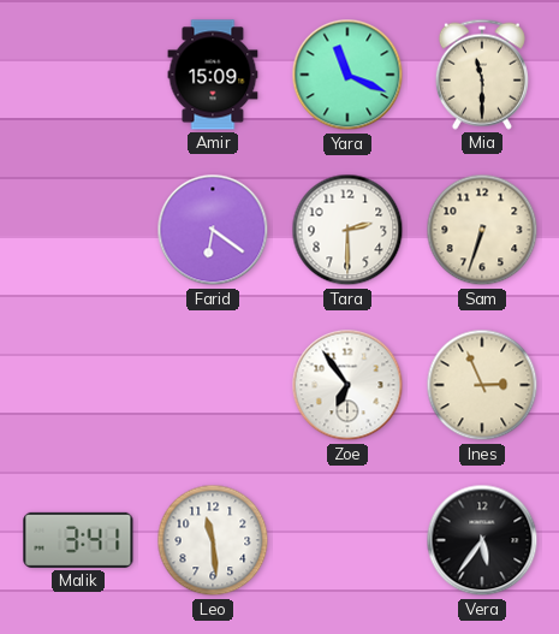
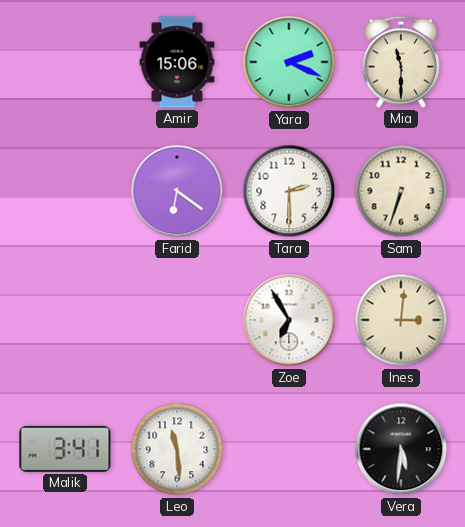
Amir: 15:09 -> 15:06 (177, 62)
Yara: 11:19 -> 2:19 (289, 62)
Zoe: 6:54 -> 6:55 (289, 320)
Ines: 2:56 -> 3:01 (401, 320)
Vera: 5:36 -> 5:31 (401, 449)
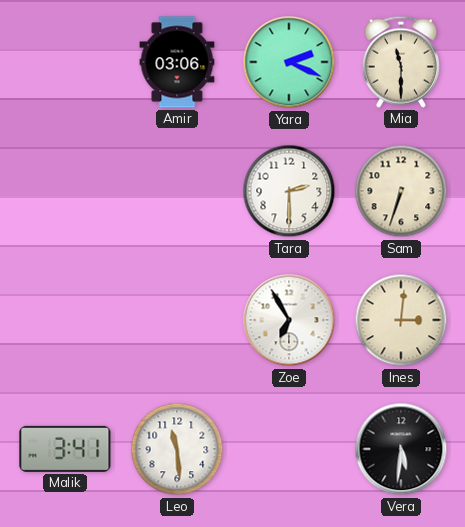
Amir: 15:06 -> 03:06 (177, 62)
Farid: 6:21 -> none (177, 191)
